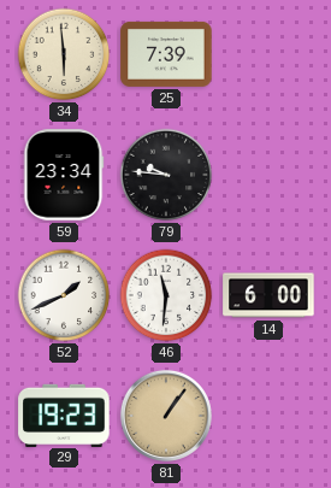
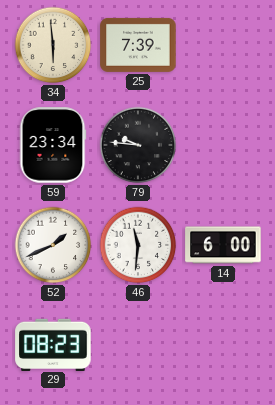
29: 19:23 -> 08:23 (53, 344)
81: 1:06 -> none (166, 416)
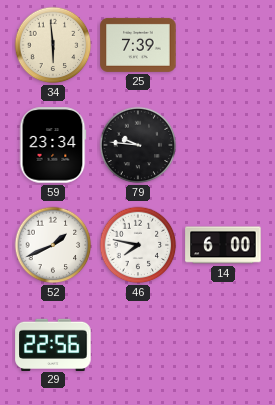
46: 11:31 -> 7:47 (138, 245)
29: 08:23 -> 22:56 (53, 344)
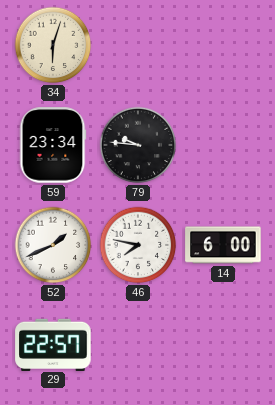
34: 5:59 -> 6:03 (53, 45)
25: 7:39 -> none (138, 45)
29: 22:56 -> 22:57 (53, 344)
